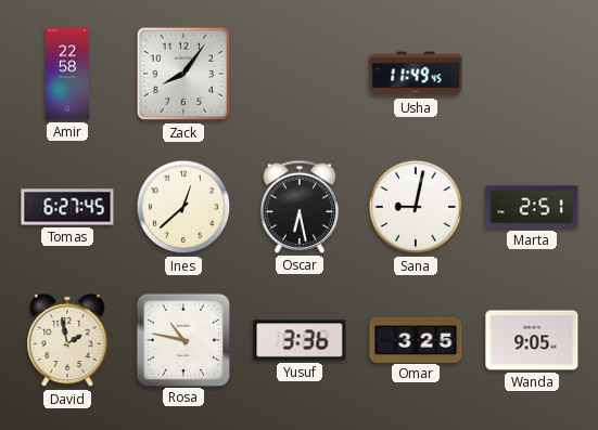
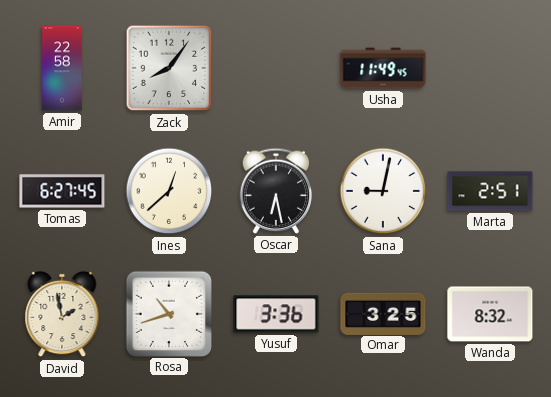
Rosa: 10:47 -> 10:42 (168, 313)
Wanda: 9:05 -> 8:32 (490, 314)
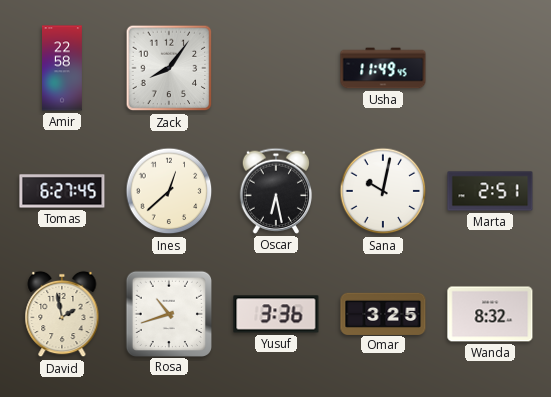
Sana: 9:02 -> 10:02 (383, 191)
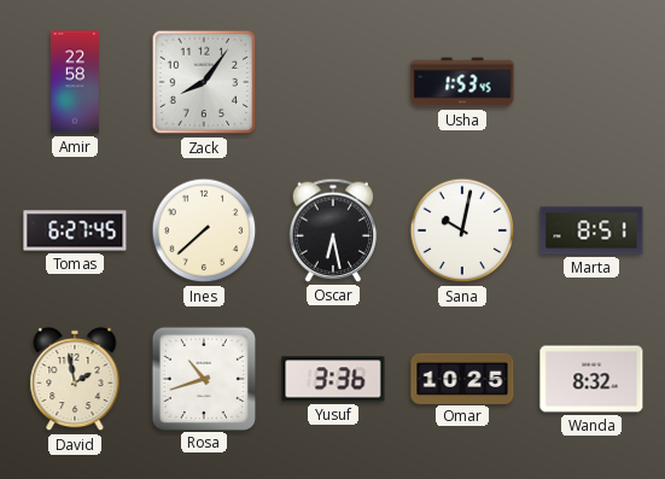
Usha: 11:49 -> 1:53 (462, 82)
Ines: 12:38 -> 7:38 (204, 230)
Marta: 2:51 -> 8:51 (591, 230)
Omar: 3:25 -> 10:25 (462, 378)
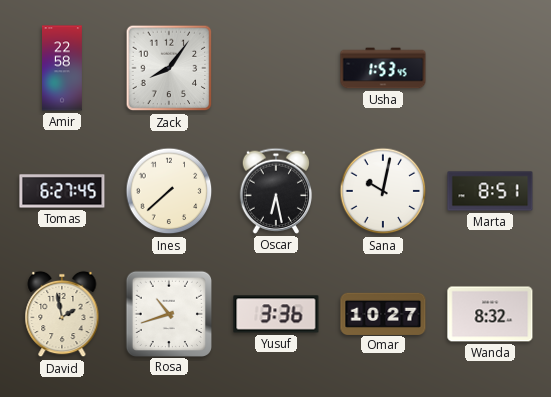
Omar: 10:25 -> 10:27 (383, 313)
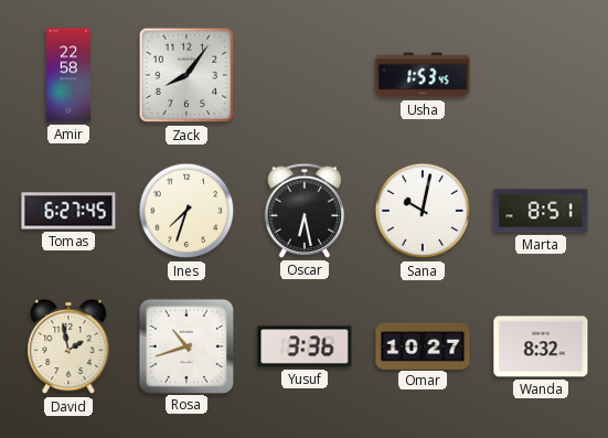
Ines: 7:38 -> 7:33 (186, 211)
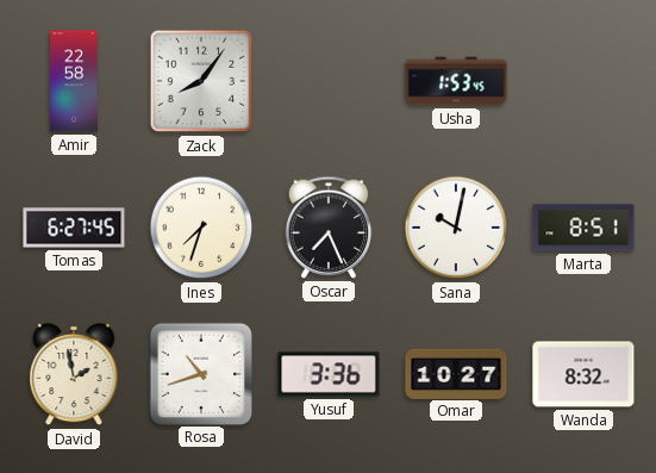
Oscar: 6:28 -> 7:26 (329, 228)
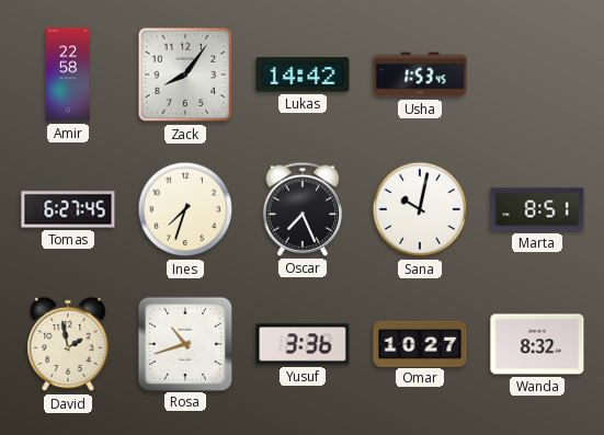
Lukas: none -> 14:42 (303, 75)
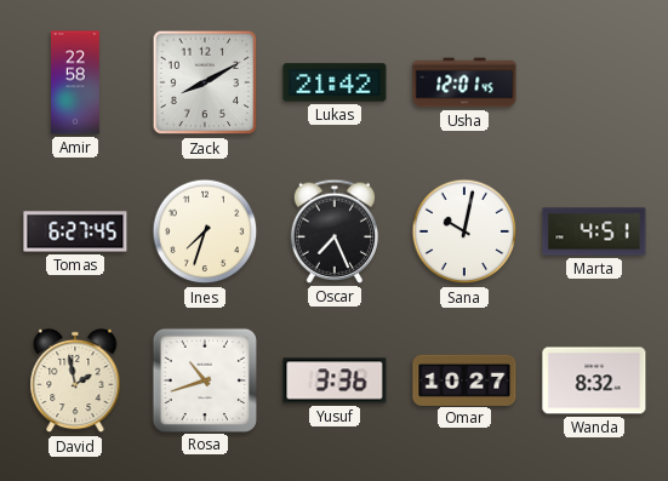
Zack: 8:06 -> 8:10 (205, 82)
Lukas: 14:42 -> 21:42 (335, 82)
Usha: 1:53 -> 12:01 (464, 82)
Marta: 8:51 -> 4:51 (594, 231)
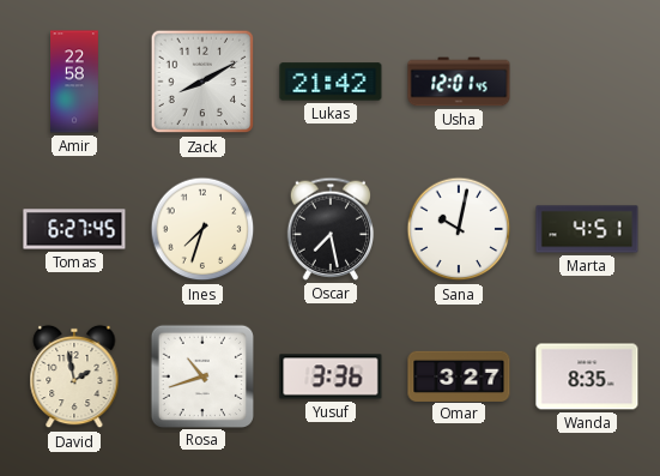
Oscar: 7:26 -> 7:28 (331, 229)
Omar: 10:27 -> 3:27 (459, 375)
Wanda: 8:32 -> 8:35 (587, 376)
